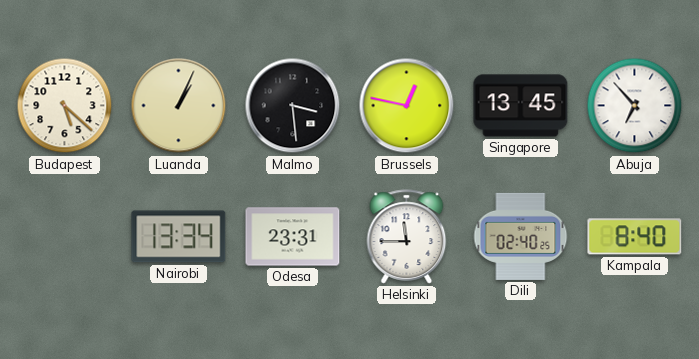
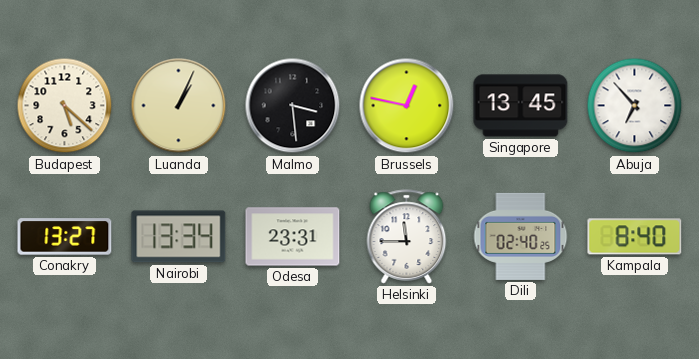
Conakry: none -> 13:27 (65, 237)
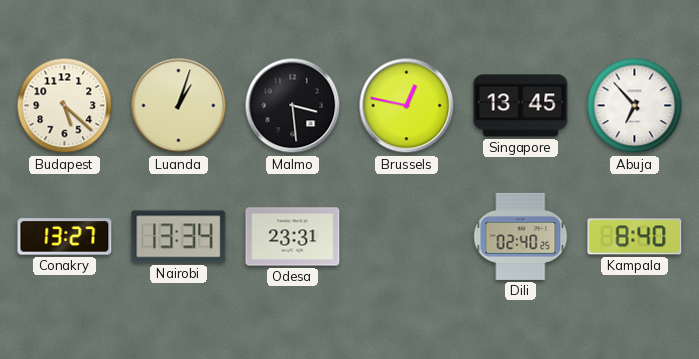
Luanda: 1:04 -> 1:03 (179, 106)
Helsinki: 11:45 -> none (407, 237)
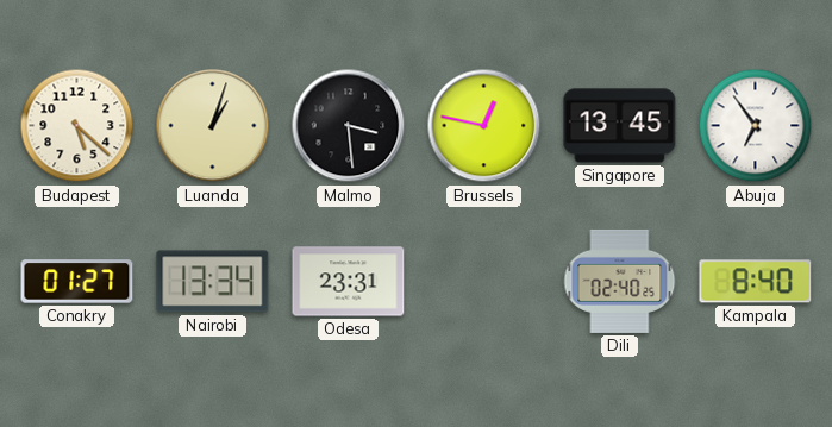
Abuja: 6:53 -> 6:54 (756, 126)
Conakry: 13:27 -> 01:27 (77, 282)
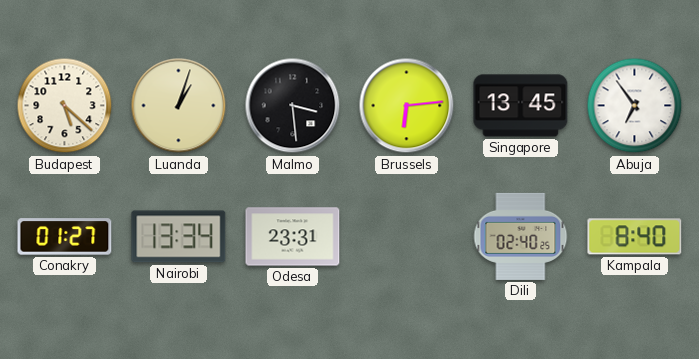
Brussels: 12:47 -> 6:14 (407, 106)
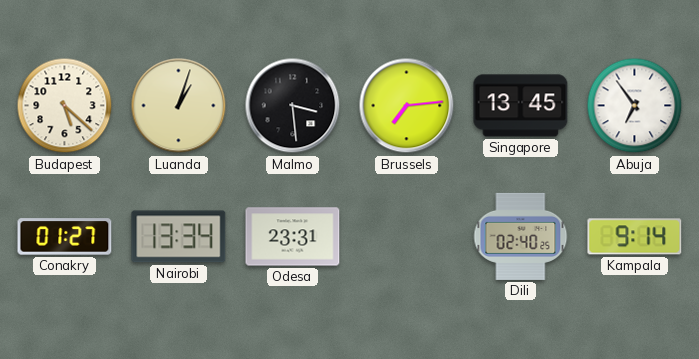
Brussels: 6:14 -> 7:14 (407, 106)
Kampala: 8:40 -> 9:14 (635, 237)
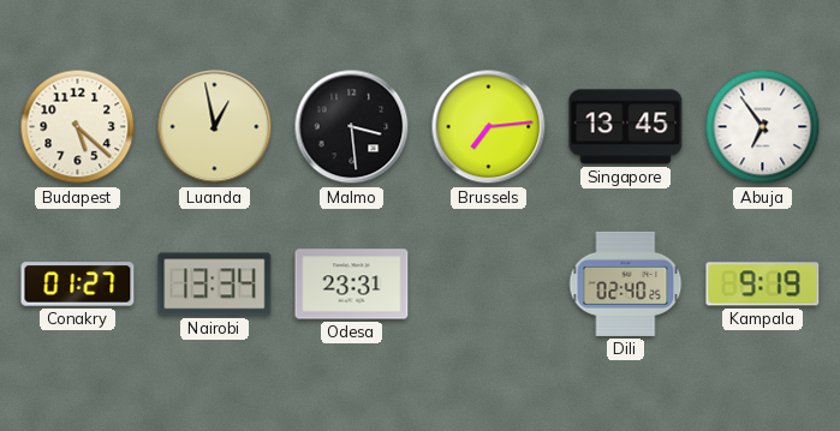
Luanda: 1:03 -> 12:58 (215, 127)
Kampala: 9:14 -> 9:19 (763, 285)
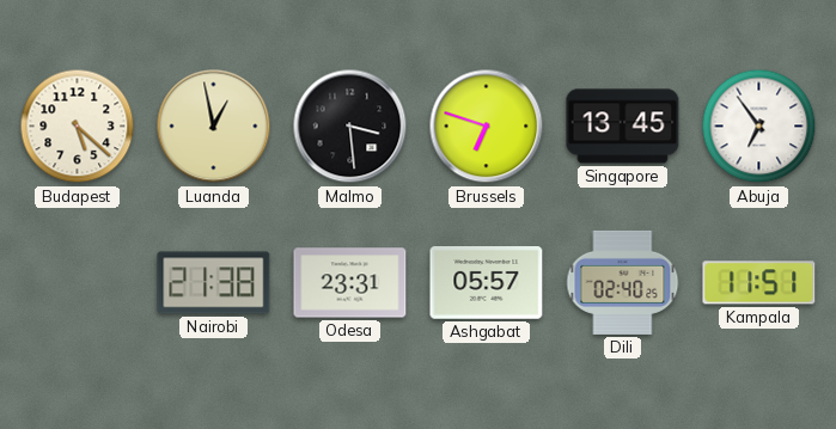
Brussels: 7:14 -> 6:48 (487, 127)
Conakry: 01:27 -> none (78, 285)
Nairobi: 13:34 -> 21:38 (214, 283)
Ashgabat: none -> 05:57 (487, 283)
Kampala: 9:19 -> 11:51 (759, 283)
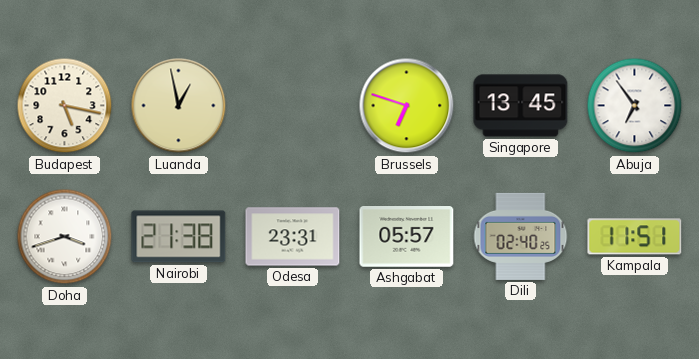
Budapest: 5:22 -> 5:17 (65, 106)
Malmo: 3:29 -> none (350, 127)
Doha: none -> 3:42 (65, 237)
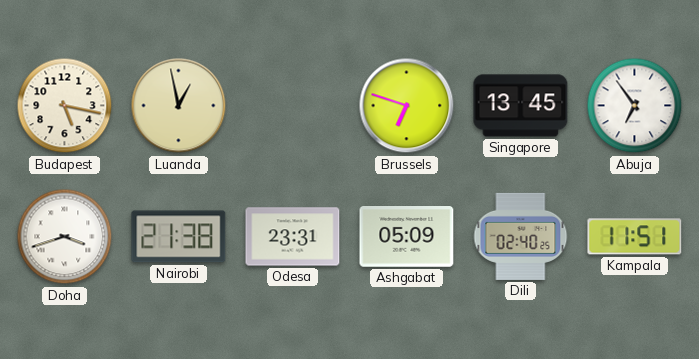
Ashgabat: 05:57 -> 05:09 (407, 237)
